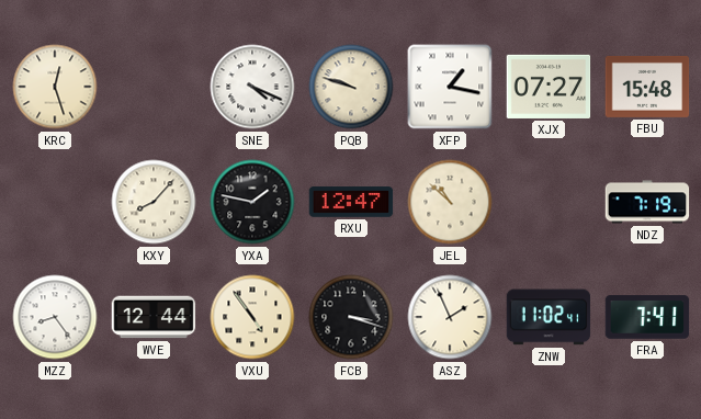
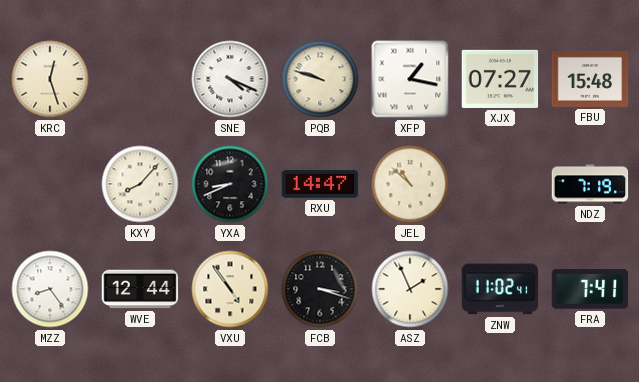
YXA: 1:47 -> 8:41 (230, 184)
RXU: 12:47 -> 14:47 (320, 184)
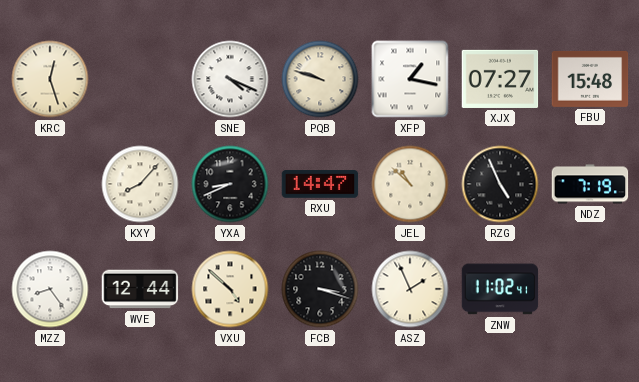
RZG: none -> 4:56 (500, 184)
VXU: 4:54 -> 4:52 (230, 289)
FRA: 7:41 -> none (590, 289)
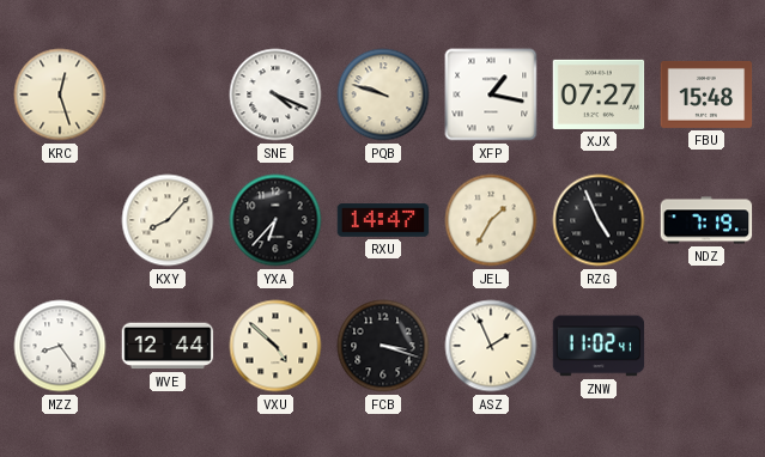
YXA: 8:41 -> 6:37 (275, 220)
JEL: 10:52 -> 1:35 (491, 220)
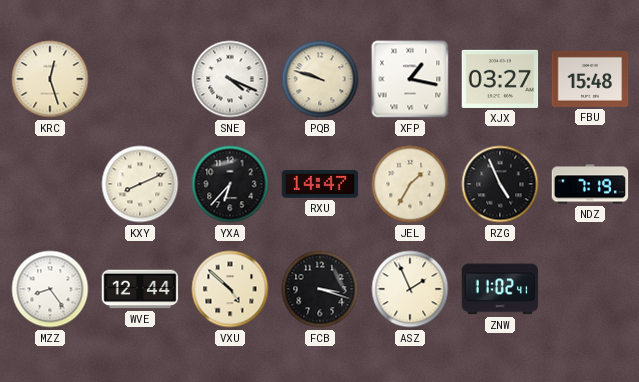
XJX: 07:27 -> 03:27 (500, 79)
KXY: 8:07 -> 8:11 (140, 184)
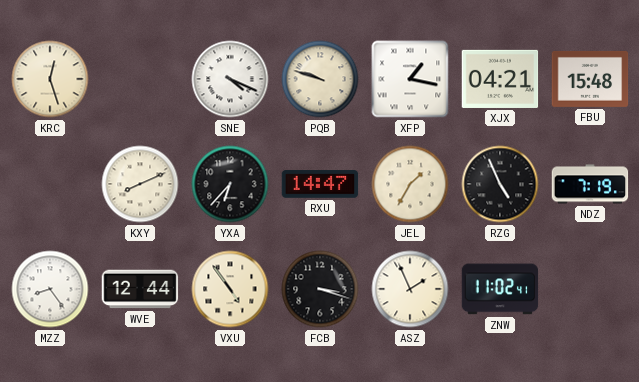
XJX: 03:27 -> 04:21 (500, 79)
VXU: 4:52 -> 4:54 (230, 289)
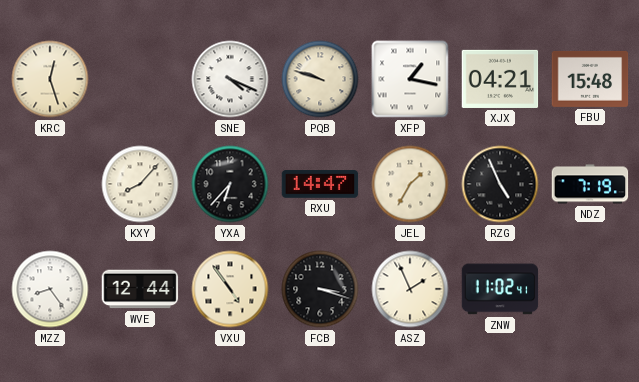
KXY: 8:11 -> 8:07 (140, 184)
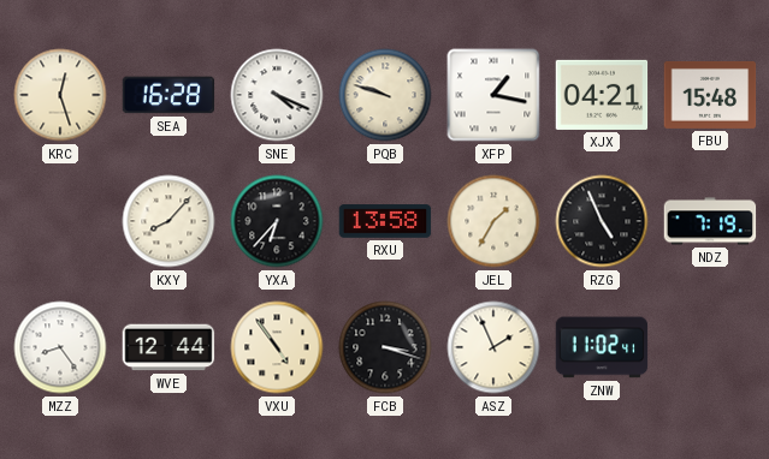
SEA: none -> 16:28 (168, 95)
RXU: 14:47 -> 13:58 (385, 221)
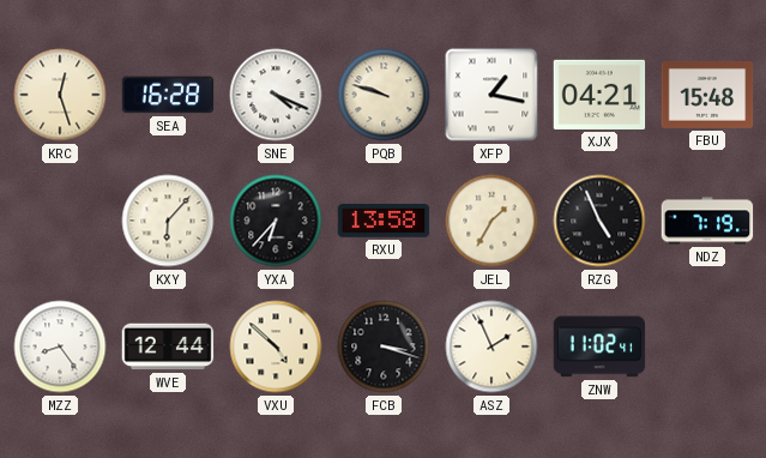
KXY: 8:07 -> 6:07 (168, 221)
VXU: 4:54 -> 4:52 (276, 346)
